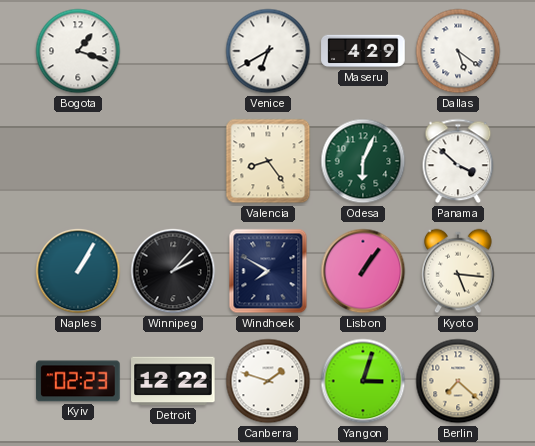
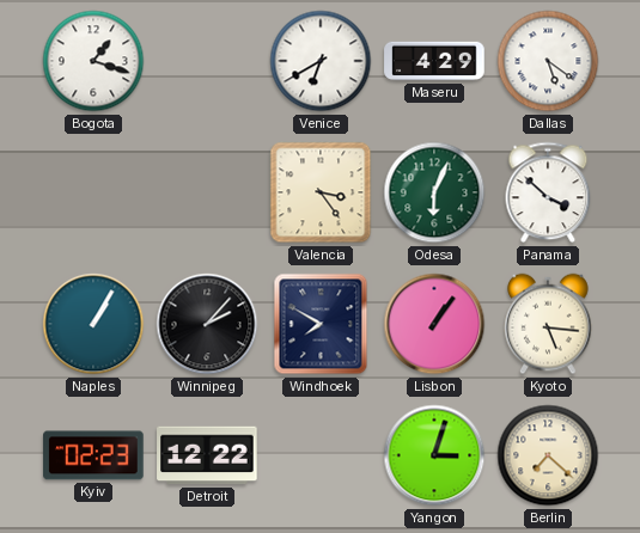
Valencia: 8:24 -> 3:24 (321, 192)
Canberra: 1:48 -> none (268, 381)
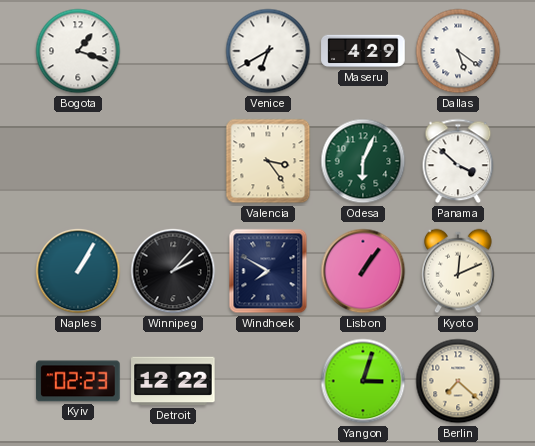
Kyoto: 5:16 -> 12:11 (458, 271)
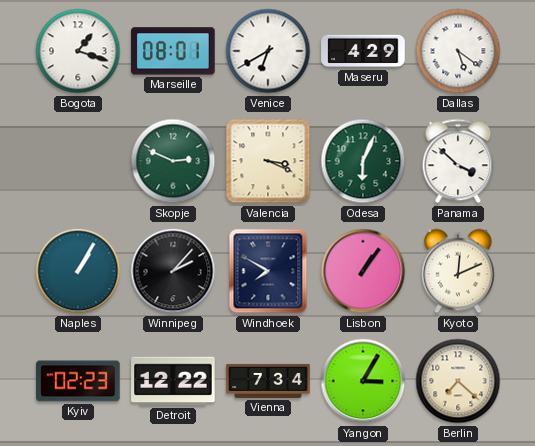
Marseille: none -> 08:01 (173, 51)
Skopje: none -> 2:49 (173, 161)
Valencia: 3:24 -> 3:19 (268, 161)
Vienna: none -> 7:34 (268, 381)
Yangon: 3:03 -> 3:05 (363, 381)
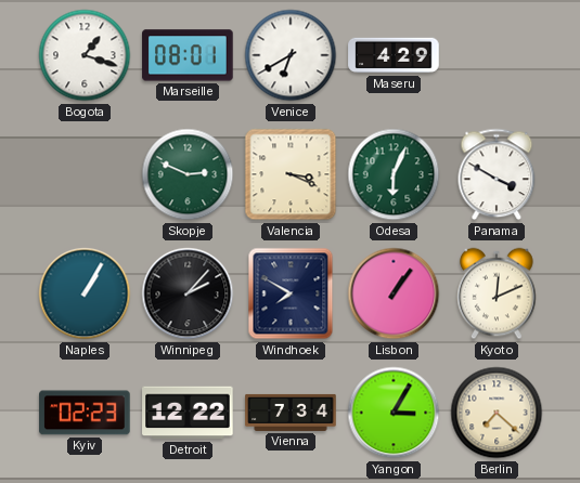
Dallas: 5:21 -> none (458, 51)
Panama: 3:52 -> 3:50 (497, 174)
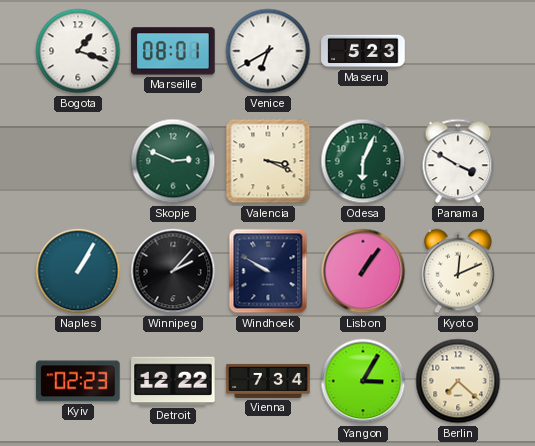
Maseru: 4:29 -> 5:23 (363, 51)
Windhoek: 7:50 -> 9:50 (268, 271)
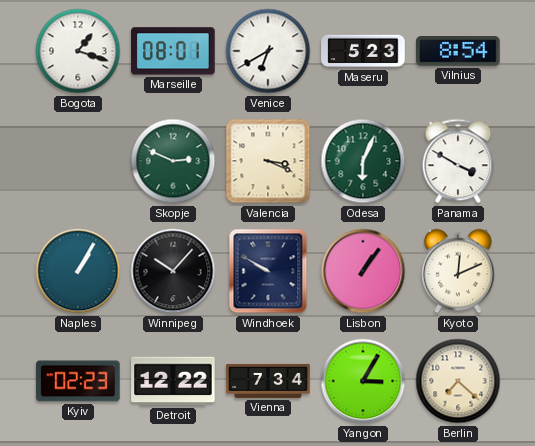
Vilnius: none -> 8:54 (458, 52)
Winnipeg: 2:07 -> 10:07 (173, 271)
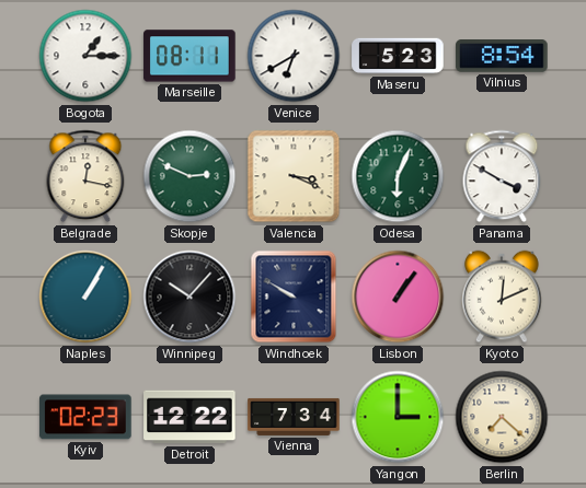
Bogota: 1:18 -> 1:15 (85, 56)
Marseille: 08:01 -> 08:11 (189, 56)
Belgrade: none -> 12:17 (85, 176)
Yangon: 3:05 -> 3:00 (398, 417)
